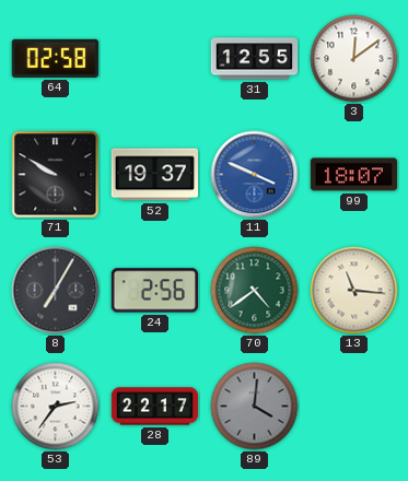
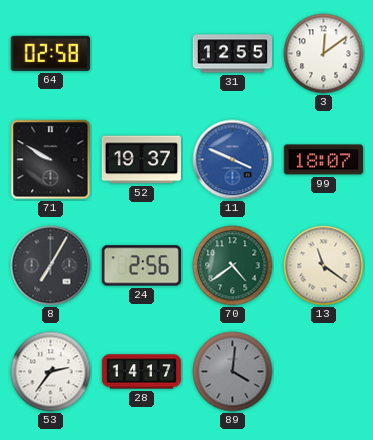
13: 11:16 -> 11:21 (324, 266)
28: 22:17 -> 14:17 (142, 372)
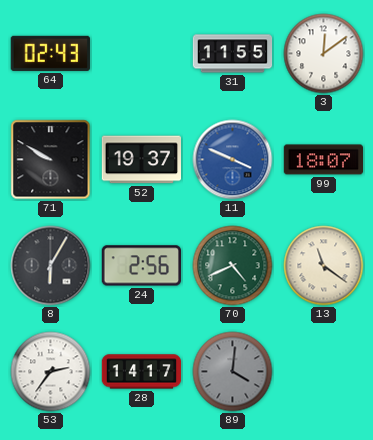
64: 02:58 -> 02:43 (50, 53)
31: 12:55 -> 11:55 (233, 54)
8: 7:05 -> 6:05 (51, 266)
70: 4:39 -> 4:41 (233, 266)
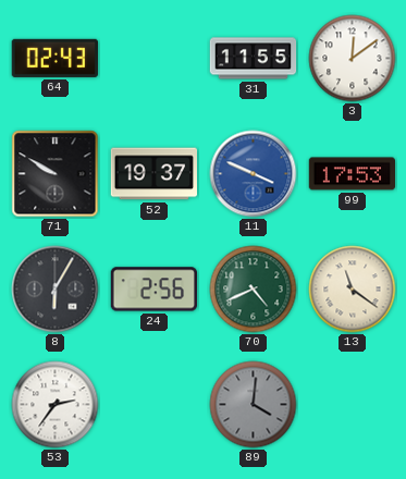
99: 18:07 -> 17:53 (353, 174)
28: 14:17 -> none (142, 372)
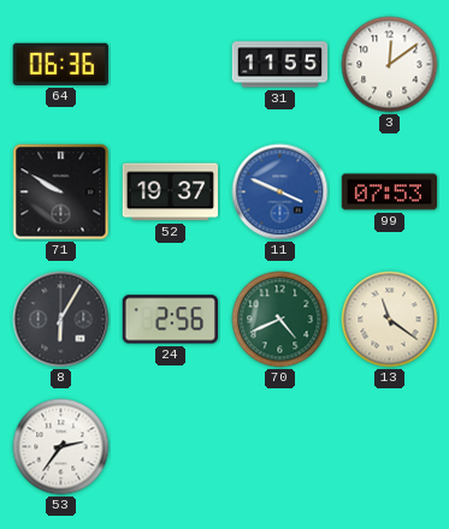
64: 02:43 -> 06:36 (60, 64)
99: 17:53 -> 07:53 (390, 192)
89: 4:01 -> none (254, 405)
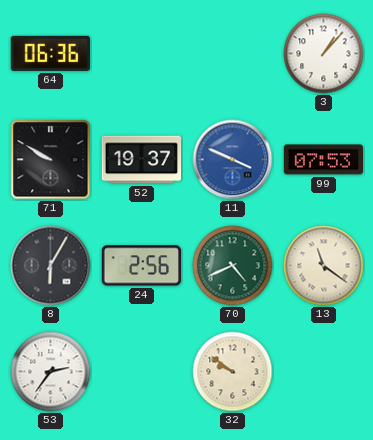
31: 11:55 -> none (280, 65)
3: 12:09 -> 1:07 (324, 54)
32: none -> 9:51 (233, 372)
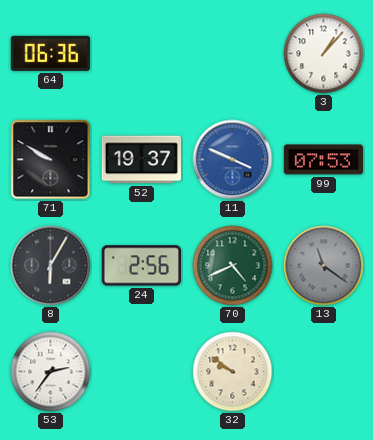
13 dial: cream -> grey (324, 266)
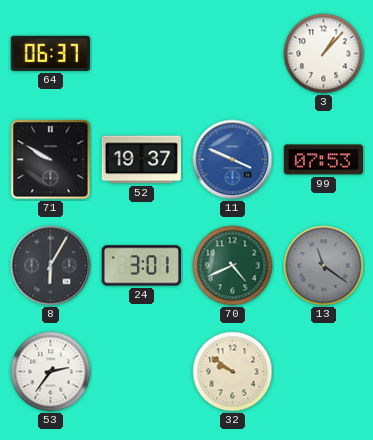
64: 06:36 -> 06:37 (50, 53)
24: 2:56 -> 3:01 (141, 266)
